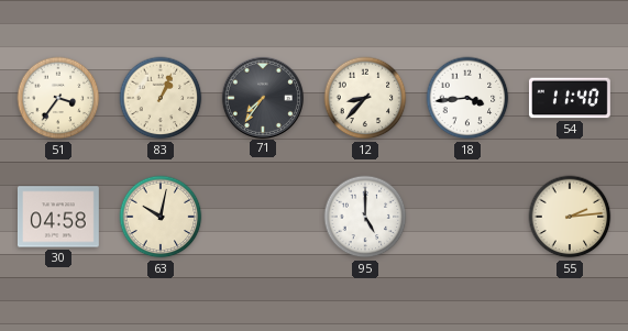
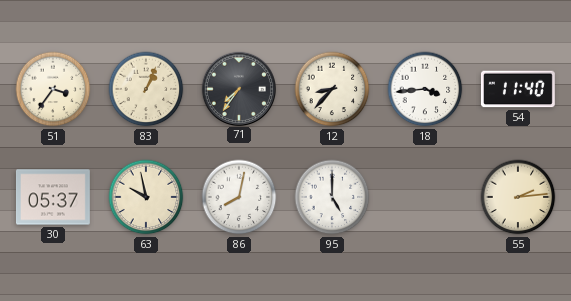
30: 04:58 -> 05:37 (53, 197)
63: 10:02 -> 9:58 (146, 197)
86: none -> 8:02 (239, 197)
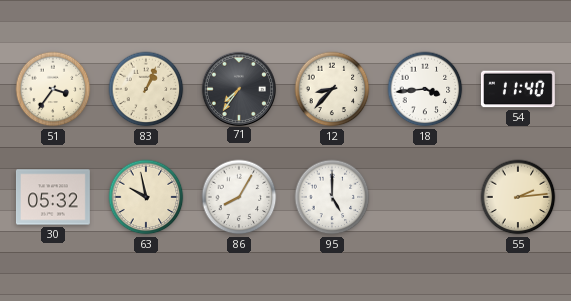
30: 05:37 -> 05:32 (53, 197)
86: 8:02 -> 8:05 (239, 197)
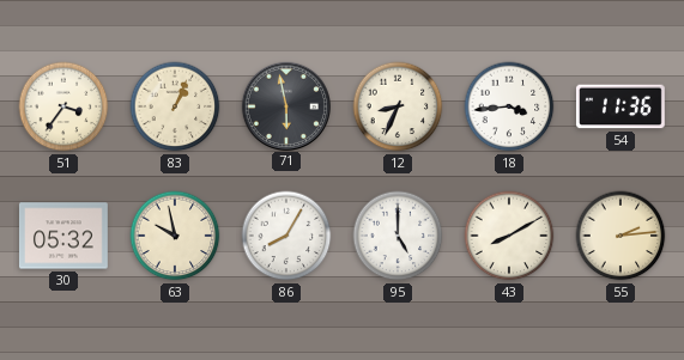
71: 7:36 -> 5:58 (285, 105)
12: 8:37 -> 8:34 (398, 106)
54: 11:40 -> 11:36 (621, 106)
43: none -> 8:10 (509, 236)
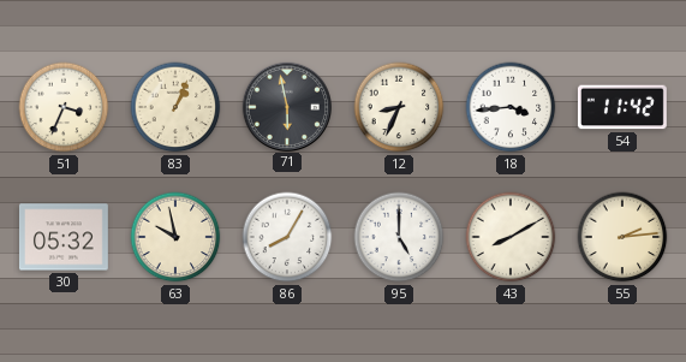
51: 3:36 -> 3:34 (64, 107)
54: 11:36 -> 11:42 (622, 107)
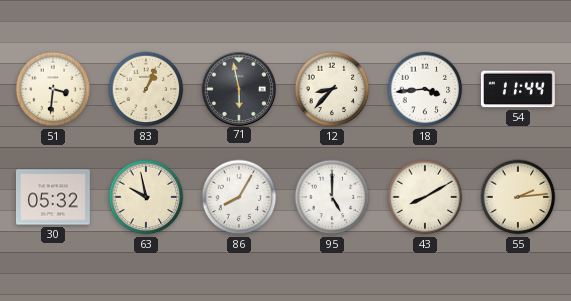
51: 3:34 -> 3:31 (53, 89)
12: 8:34 -> 8:37 (332, 89)
54: 11:42 -> 11:44 (518, 89)
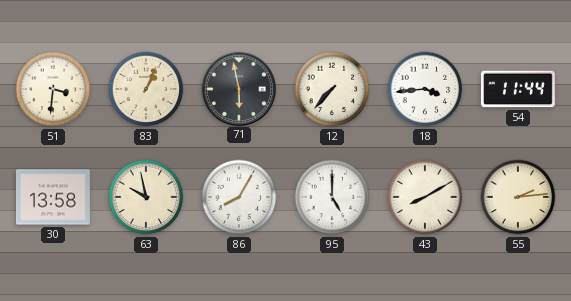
12: 8:37 -> 7:37 (332, 89)
30: 05:32 -> 13:58 (53, 197)
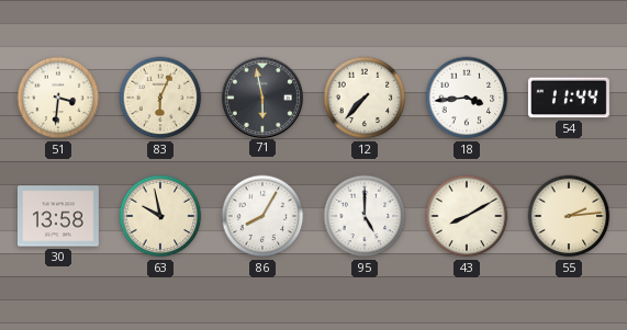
83: 1:04 -> 6:04 (160, 98)
